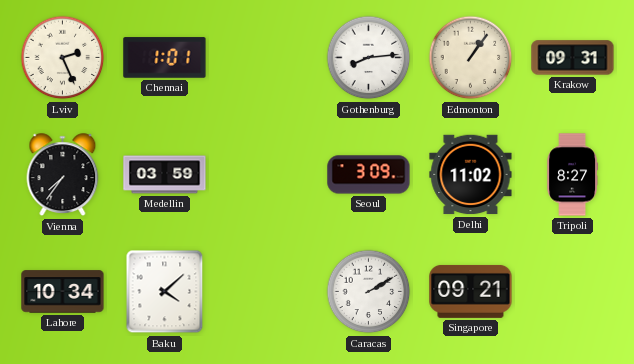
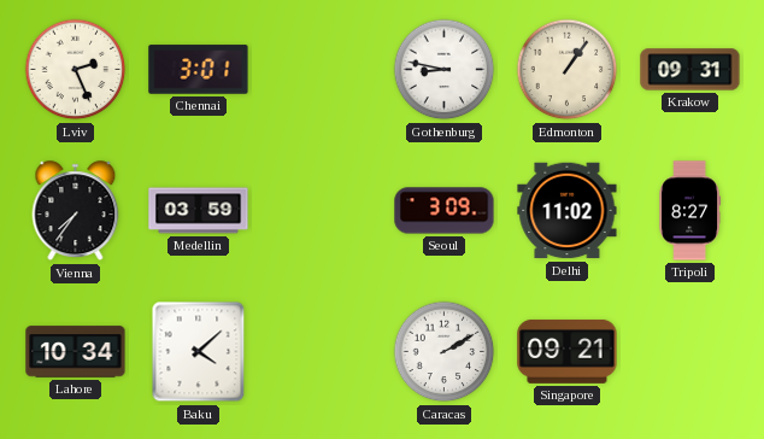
Chennai: 1:01 -> 3:01 (199, 70)
Gothenburg: 8:14 -> 8:47 (445, 70)
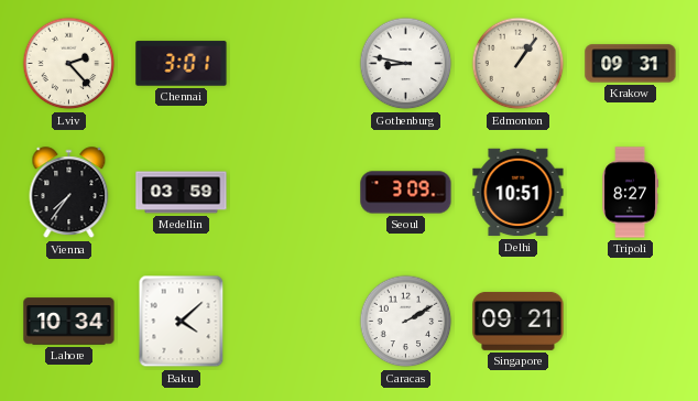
Lviv: 2:26 -> 2:23 (69, 64)
Delhi: 11:02 -> 10:51 (519, 193)
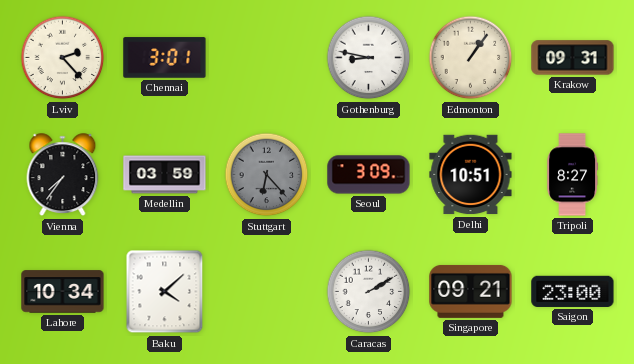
Stuttgart: none -> 6:23 (267, 175)
Saigon: none -> 23:00 (573, 291)
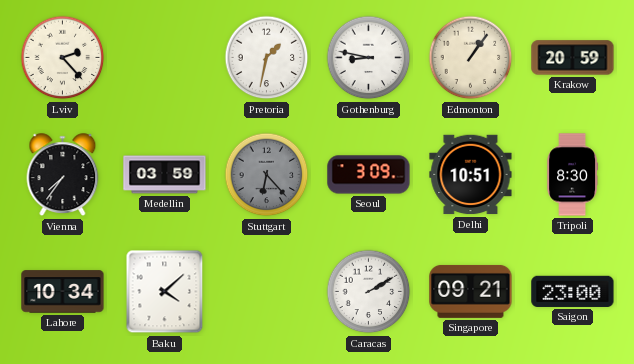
Chennai: 3:01 -> none (165, 58)
Pretoria: none -> 1:32 (267, 58)
Krakow: 09:31 -> 20:59 (573, 58)
Tripoli: 8:27 -> 8:30 (573, 175)
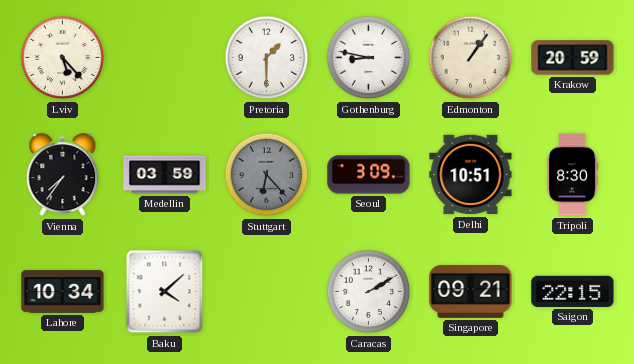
Lviv: 2:23 -> 5:23 (63, 58)
Pretoria: 1:32 -> 1:30 (267, 58)
Saigon: 23:00 -> 22:15 (573, 291)
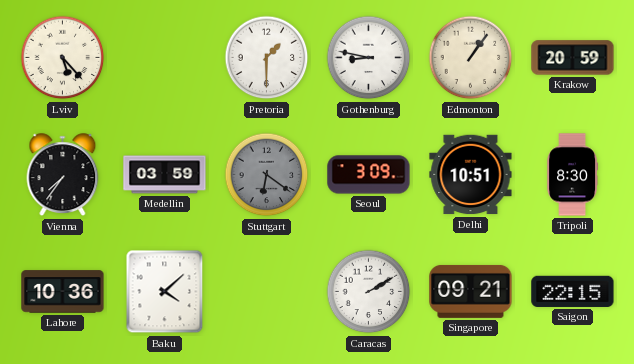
Stuttgart: 6:23 -> 6:21 (267, 175)
Lahore: 10:34 -> 10:36 (63, 292)
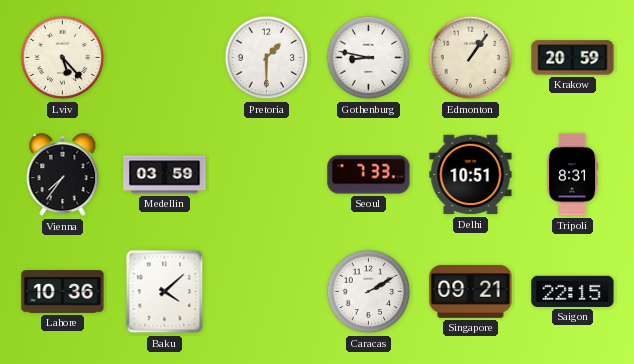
Stuttgart: 6:21 -> none (267, 175)
Seoul: 3:09 -> 7:33 (369, 175)
Tripoli: 8:30 -> 8:31 (573, 175)
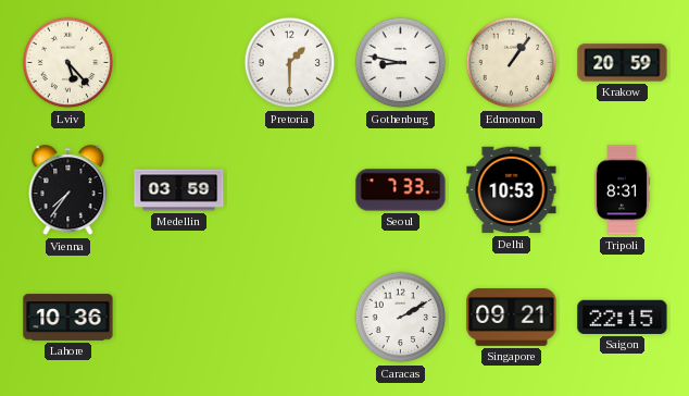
Delhi: 10:51 -> 10:53 (512, 190)
Baku: 4:08 -> none (165, 292)
